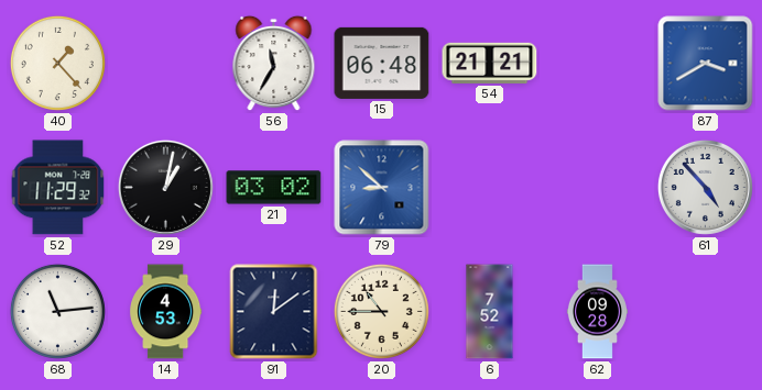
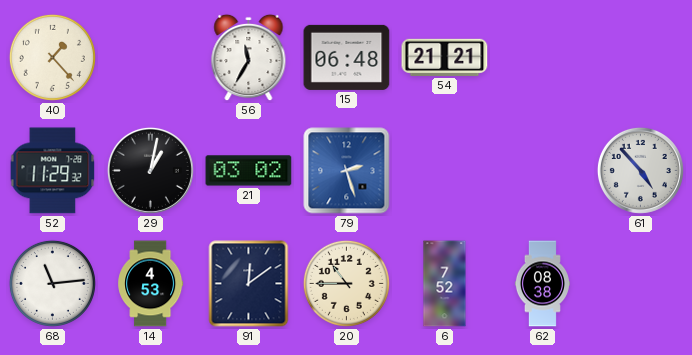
87: 3:40 -> none (706, 64)
79: 8:52 -> 2:27 (347, 171)
62: 09:28 -> 08:38 (542, 284)
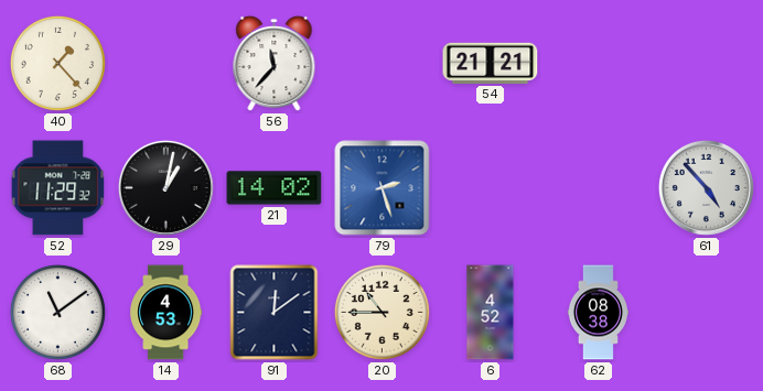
56: 11:35 -> 11:37 (275, 64)
15: 06:48 -> none (347, 57)
21: 03:02 -> 14:02 (275, 188)
68: 11:14 -> 11:09 (57, 312)
6: 7:52 -> 4:52 (491, 313)
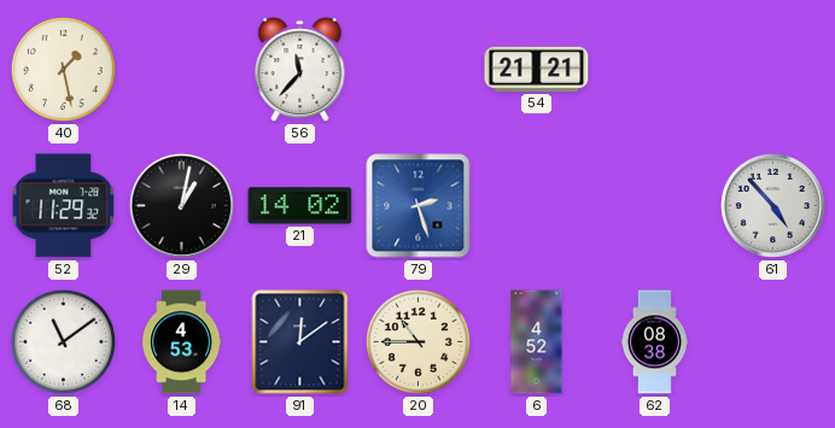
40: 1:23 -> 1:28 (63, 69)
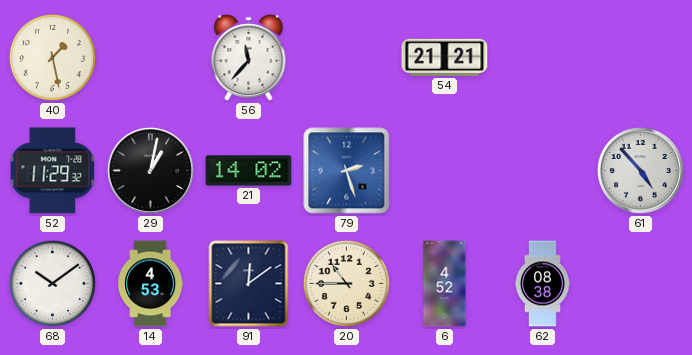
68: 11:09 -> 10:09 (52, 283)
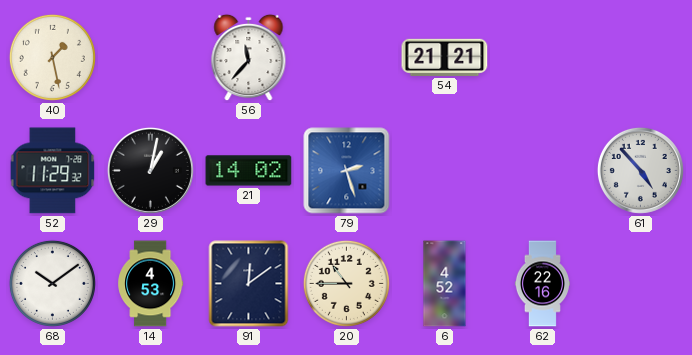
62: 08:38 -> 22:16 (542, 284)
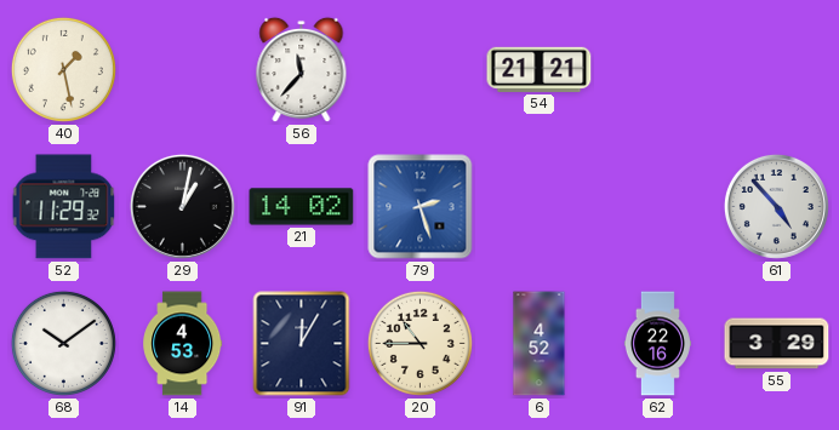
91: 12:09 -> 12:05 (302, 344)
55: none -> 3:29 (777, 344)
